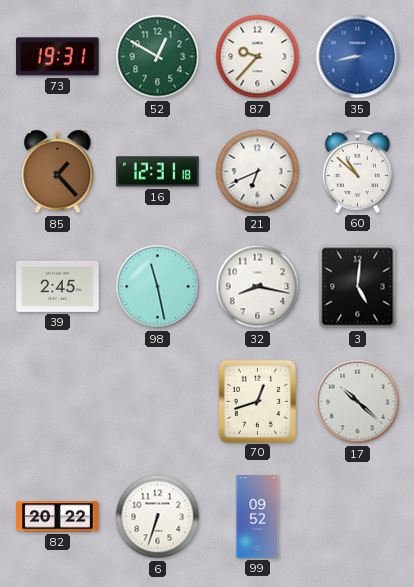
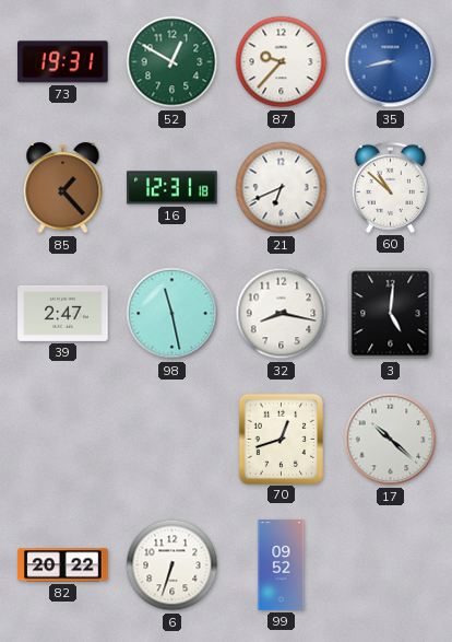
39: 2:45 -> 2:47 (63, 313)
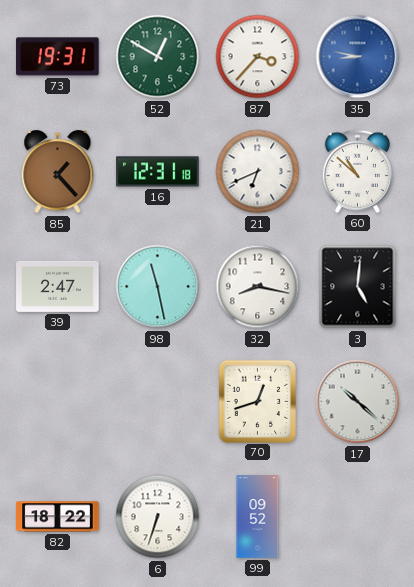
87: 9:37 -> 3:37 (258, 57)
35: 8:43 -> 8:47 (358, 57)
82: 20:22 -> 18:22 (58, 517)
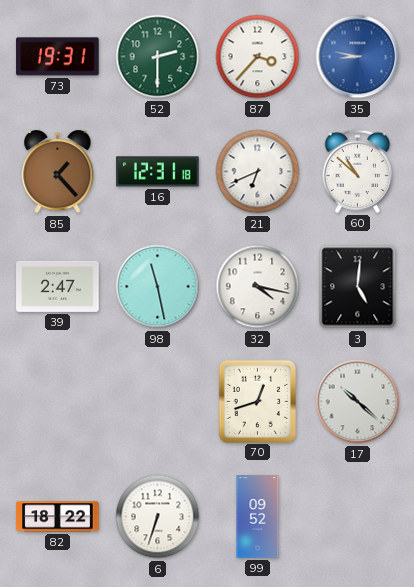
52: 12:50 -> 2:30 (158, 57)
32: 8:17 -> 4:17 (258, 287)
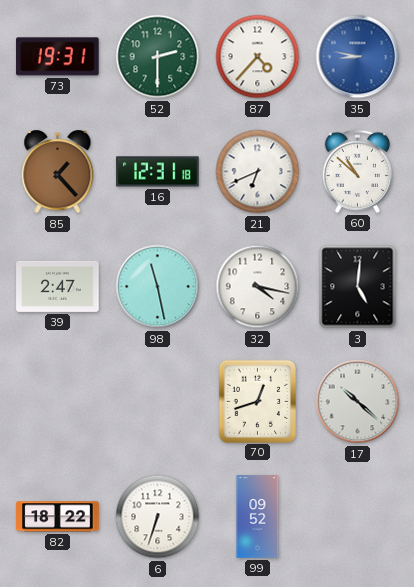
87: 3:37 -> 4:37 (258, 57)
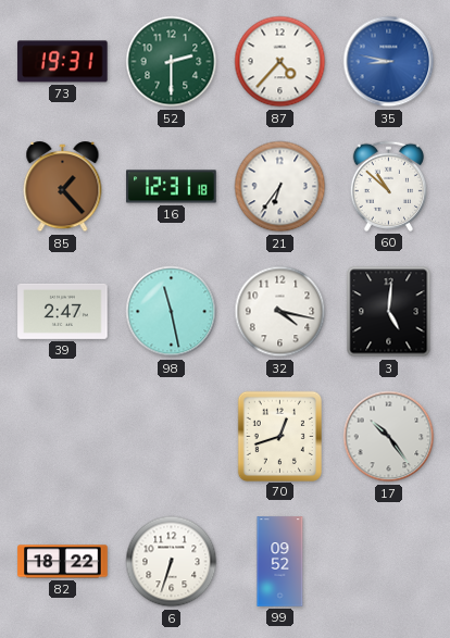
21: 6:41 -> 6:36 (280, 187)
17: 10:22 -> 10:24 (389, 437)
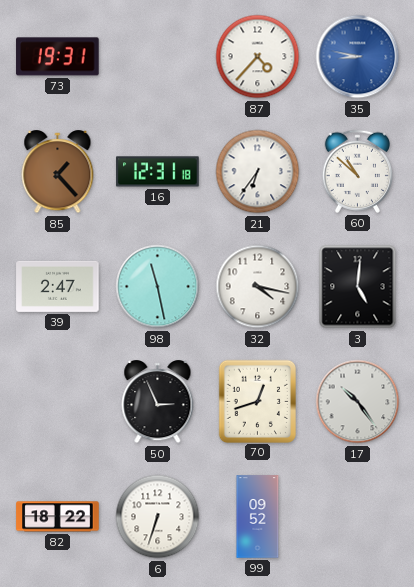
52: 2:30 -> none (172, 62)
50: none -> 2:56 (158, 402)
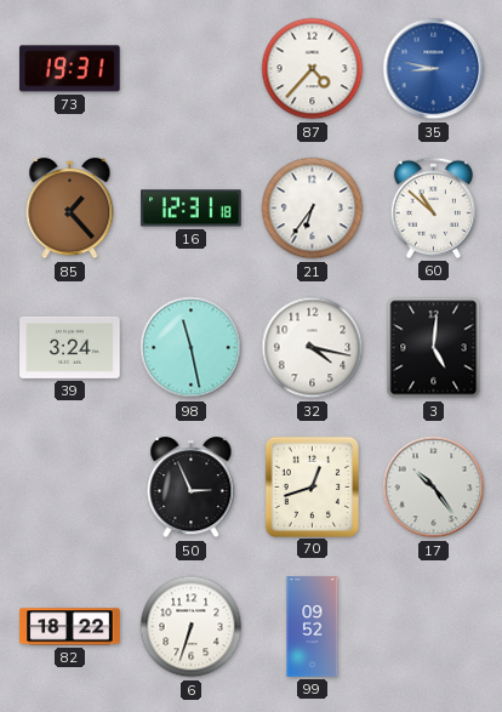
39: 2:47 -> 3:24 (70, 347)
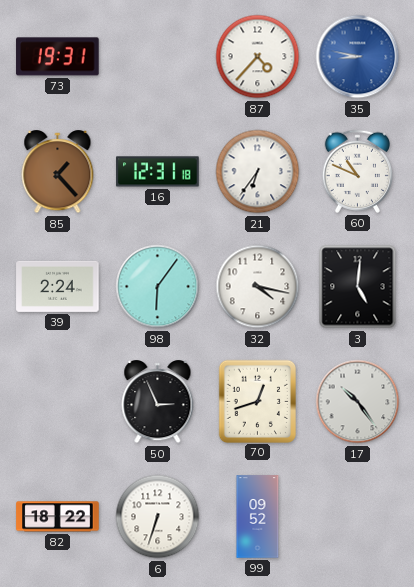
60: 10:52 -> 10:49 (357, 171)
39: 3:24 -> 2:24 (58, 286)
98: 11:28 -> 6:06 (158, 287)
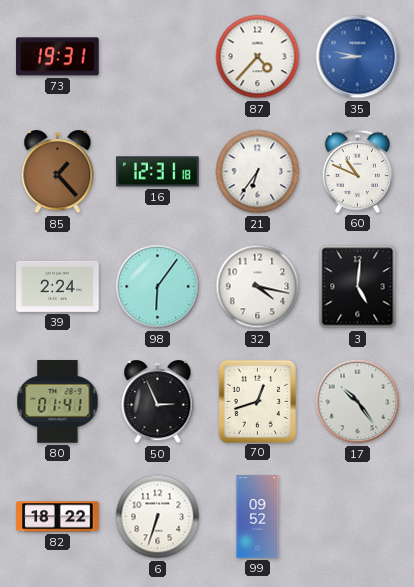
80: none -> 01:41 (58, 402)
